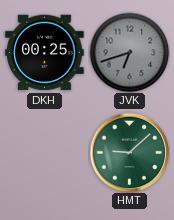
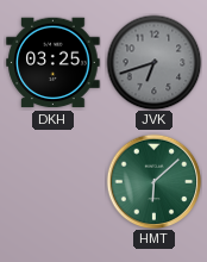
DKH: 00:25 -> 03:25 (54, 63)
HMT: 9:08 -> 6:08 (153, 181)
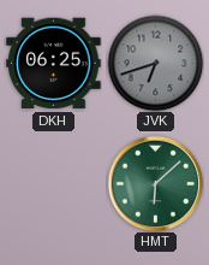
DKH: 03:25 -> 06:25 (54, 64)
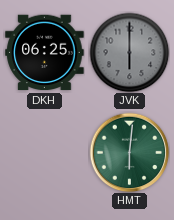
JVK: 6:42 -> 6:00 (129, 52)
HMT: 6:08 -> 6:01 (129, 152)
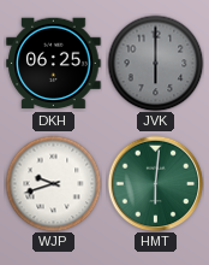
WJP: none -> 9:42 (53, 183)
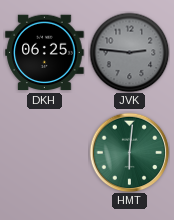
JVK: 6:00 -> 2:46 (129, 52)
WJP: 9:42 -> none (53, 183)
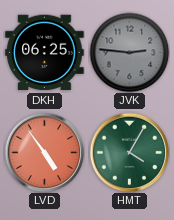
LVD: none -> 4:54 (44, 152)
HMT: 6:01 -> 4:05 (129, 152)
